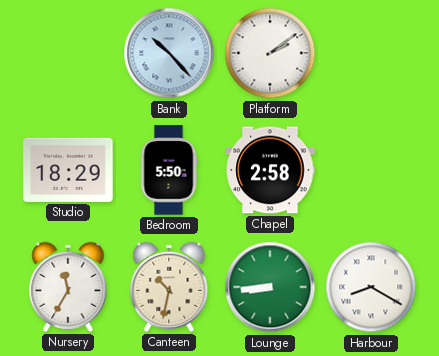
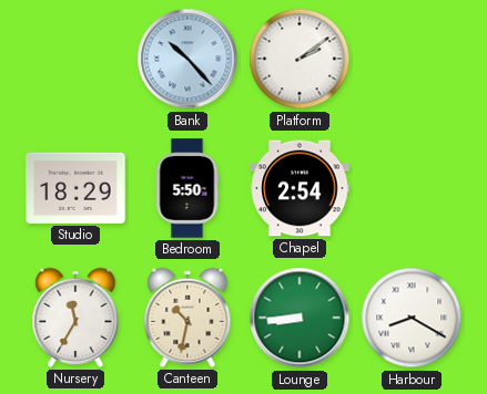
Chapel: 2:58 -> 2:54 (300, 188)
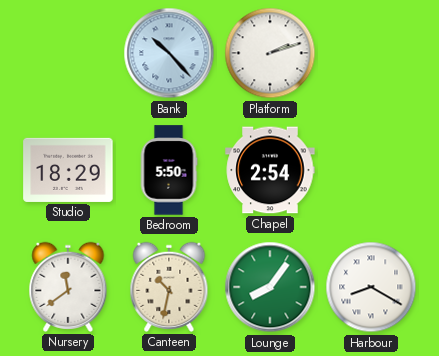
Platform: 2:09 -> 2:12 (270, 53)
Nursery: 11:35 -> 11:39 (68, 287)
Lounge: 8:44 -> 8:06 (270, 287)
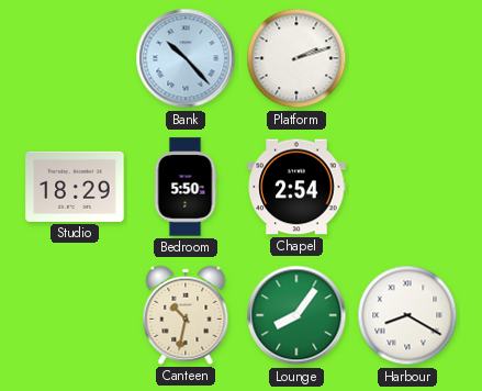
Nursery: 11:39 -> none (68, 287)
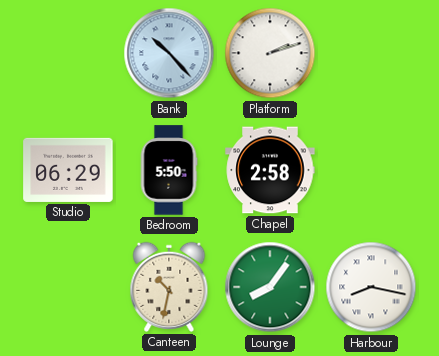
Studio: 18:29 -> 06:29 (68, 170)
Chapel: 2:54 -> 2:58 (270, 170)
Harbour: 8:20 -> 8:17 (371, 287)
